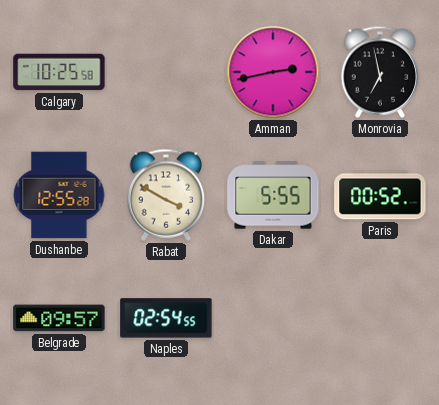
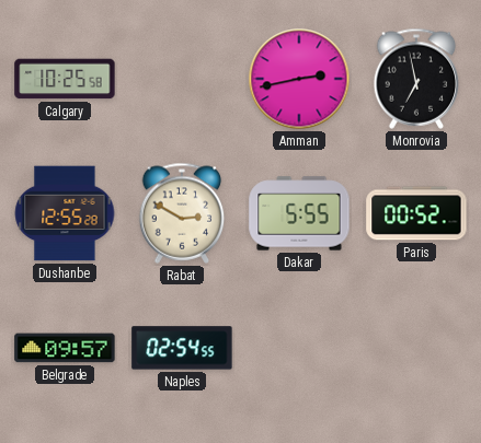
Rabat: 3:50 -> 2:50 (182, 213)
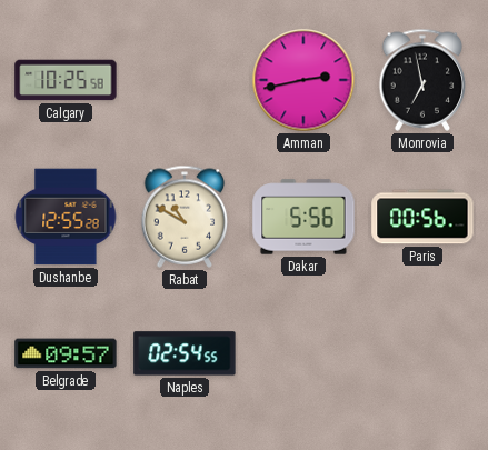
Rabat: 2:50 -> 10:50 (185, 217)
Dakar: 5:55 -> 5:56 (303, 217)
Paris: 00:52 -> 00:56 (422, 217)
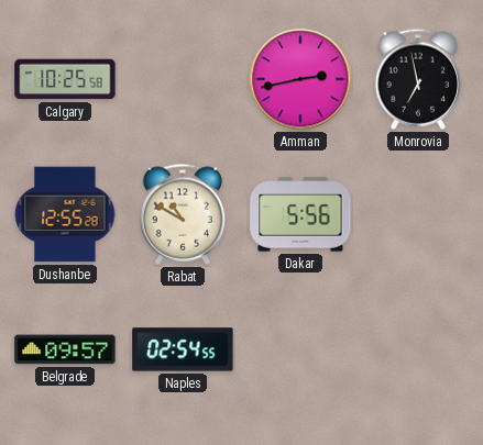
Paris: 00:56 -> none (422, 217)
